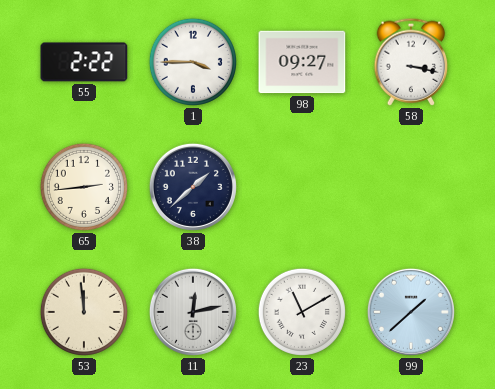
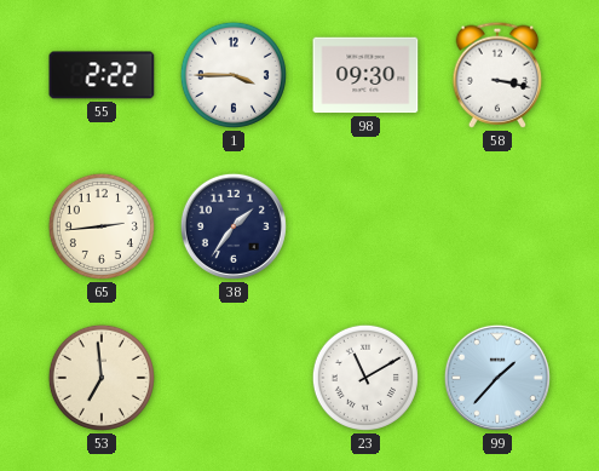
98: 09:27 -> 09:30 (365, 75)
38: 1:38 -> 1:36 (234, 226)
53: 11:59 -> 6:59 (102, 378)
11: 12:13 -> none (193, 312)
99: 1:38 -> 1:37 (497, 378)
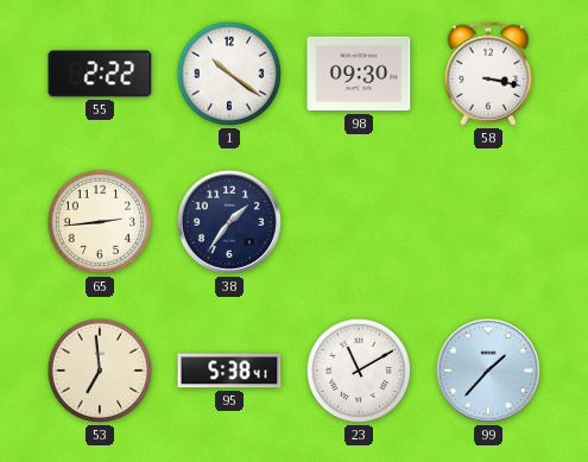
1: 3:45 -> 10:21 (229, 74)
95: none -> 5:38 (229, 371)
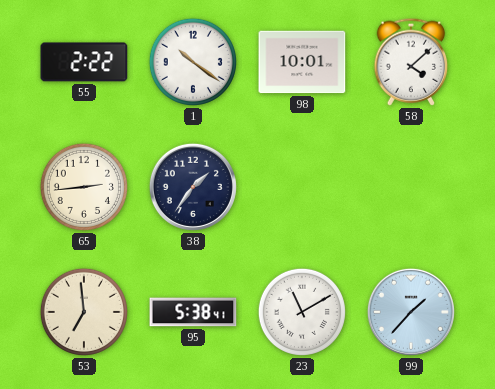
98: 09:30 -> 10:01 (302, 62)
58: 3:17 -> 4:08 (411, 62)
